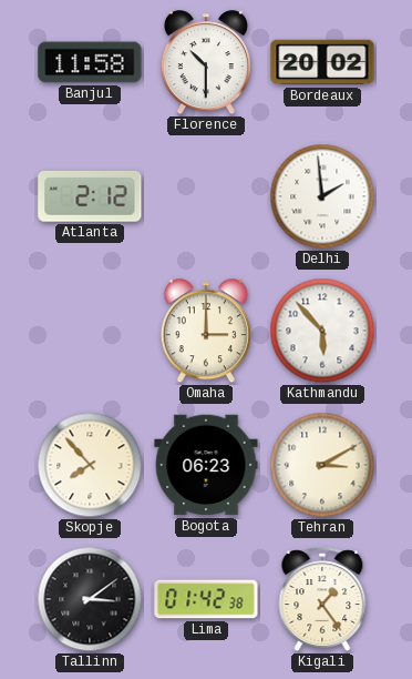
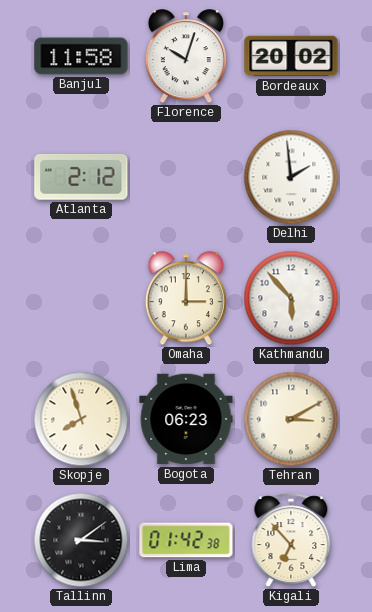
Florence: 10:30 -> 10:03 (186, 57)
Skopje: 7:53 -> 7:57 (81, 419)
Kigali: 1:24 -> 6:53 (291, 540)
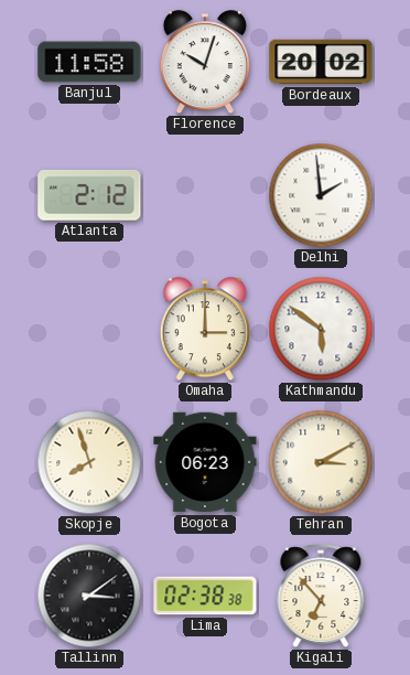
Kathmandu: 5:53 -> 5:51 (321, 329)
Lima: 01:42 -> 02:38 (205, 596)
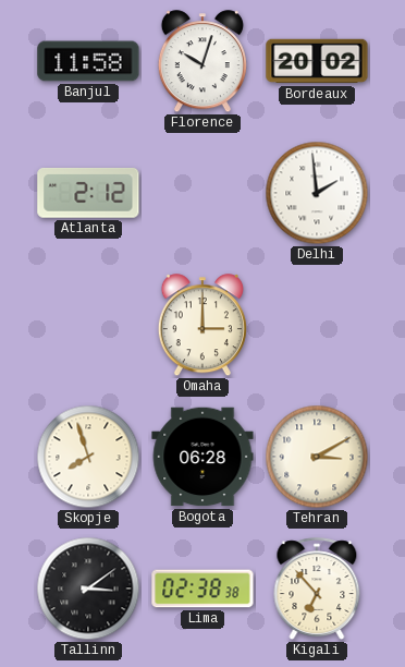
Kathmandu: 5:51 -> none (321, 329)
Bogota: 06:23 -> 06:28 (202, 457)
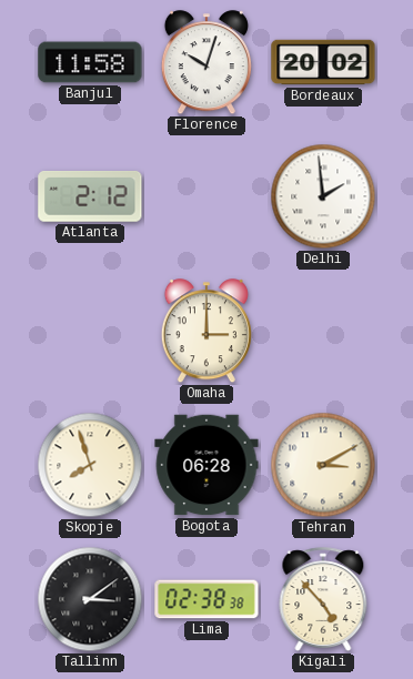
Kigali: 6:53 -> 4:53 (323, 599)
